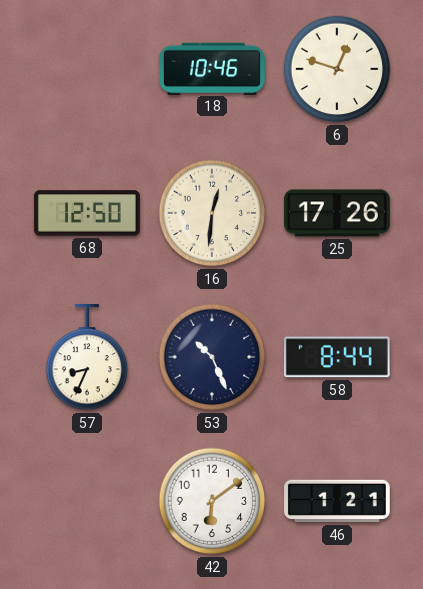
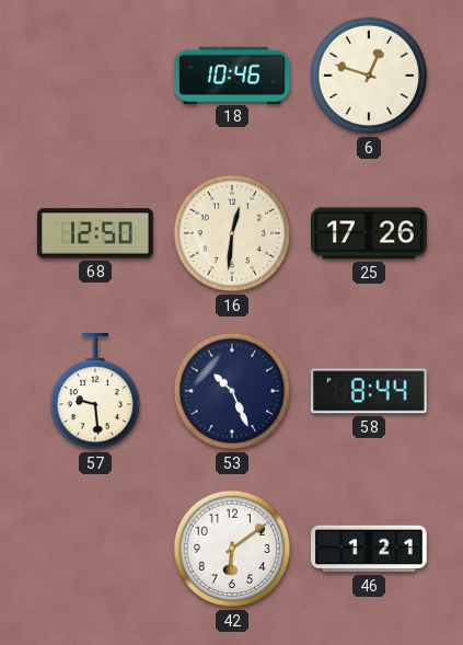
57: 8:34 -> 9:29 (95, 391)
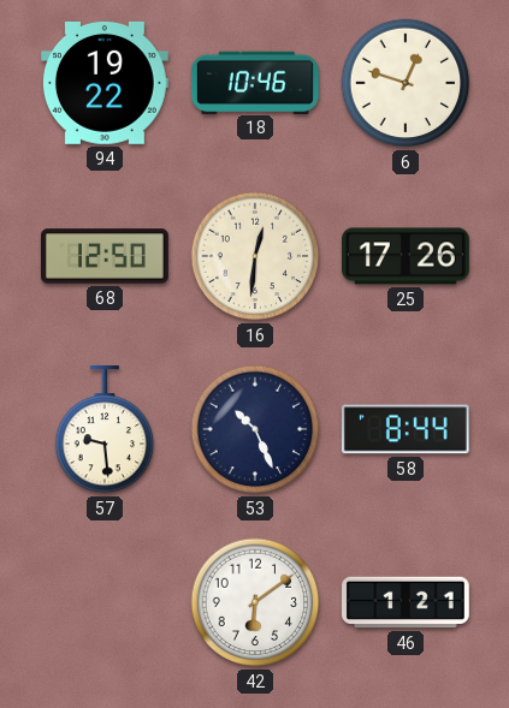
94: none -> 19:22 (105, 83)
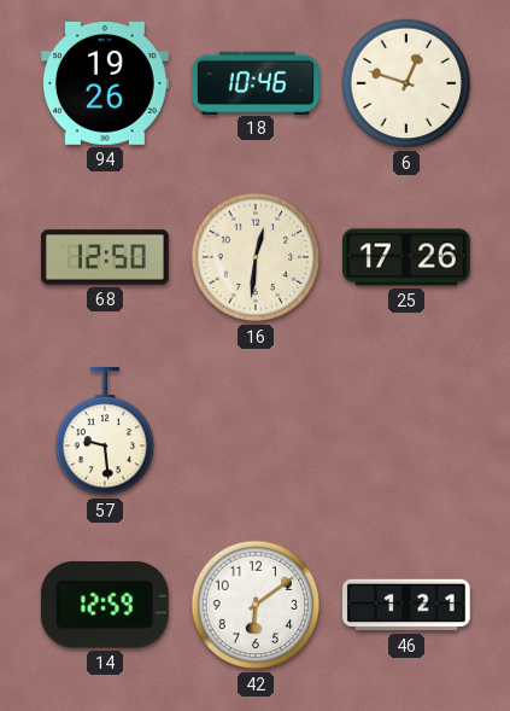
94: 19:22 -> 19:26 (105, 83)
53: 10:26 -> none (255, 429)
58: 8:44 -> none (406, 429)
14: none -> 12:59 (105, 606)
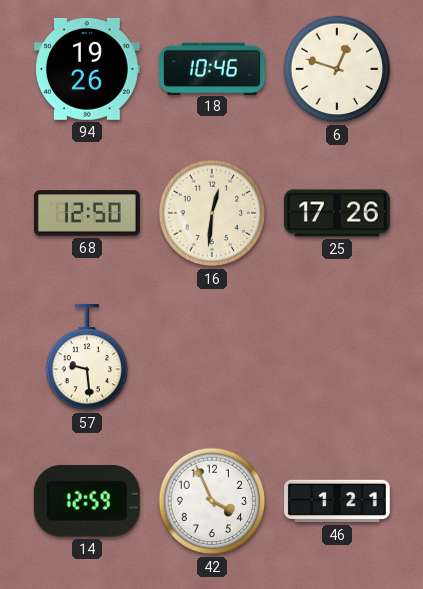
42: 6:09 -> 3:56 (212, 501)
